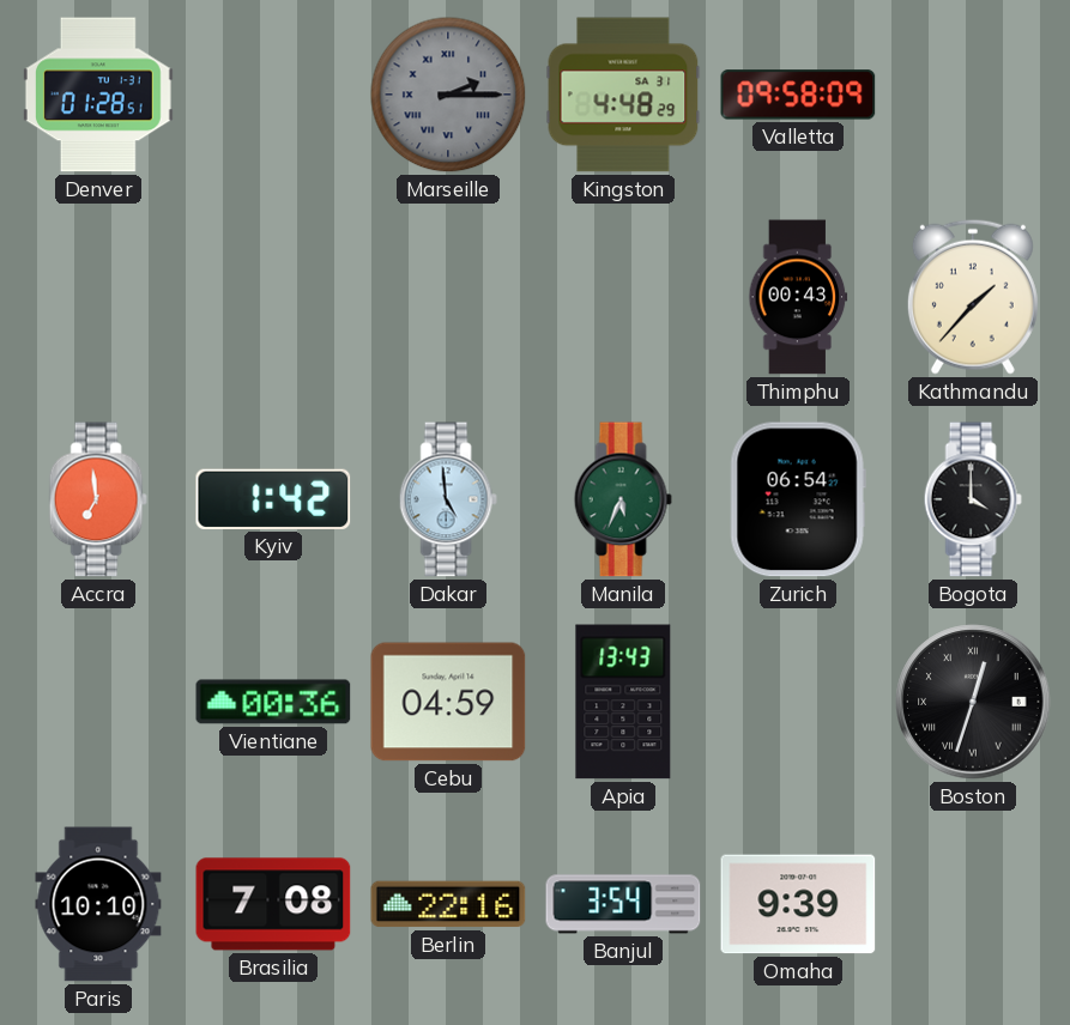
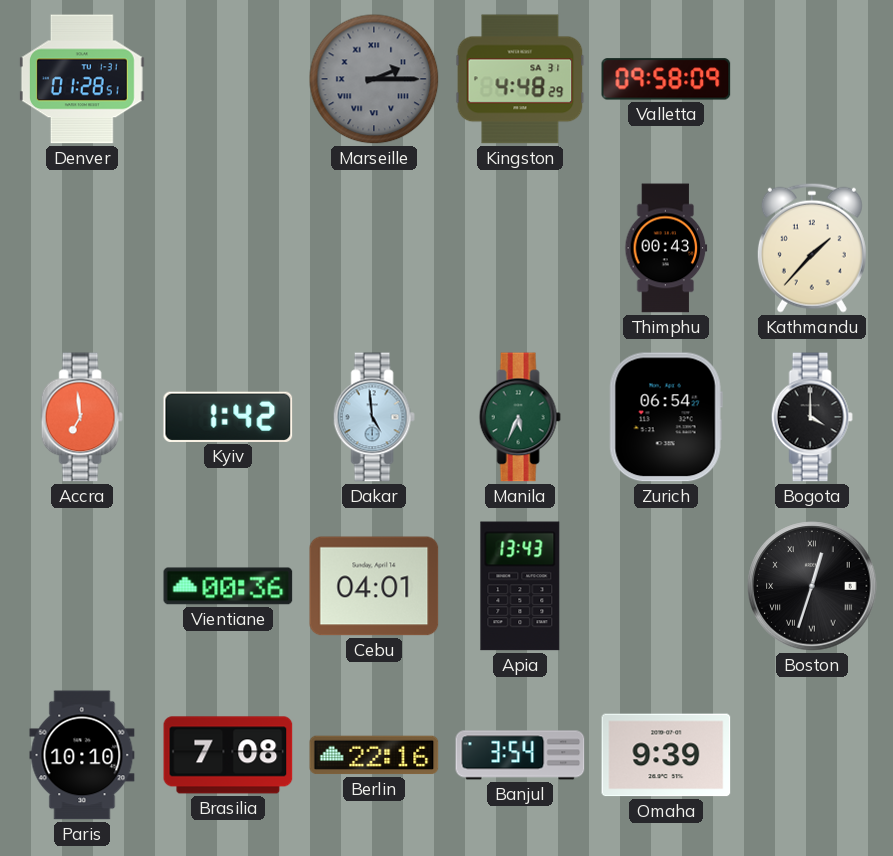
Cebu: 04:59 -> 04:01 (374, 586)
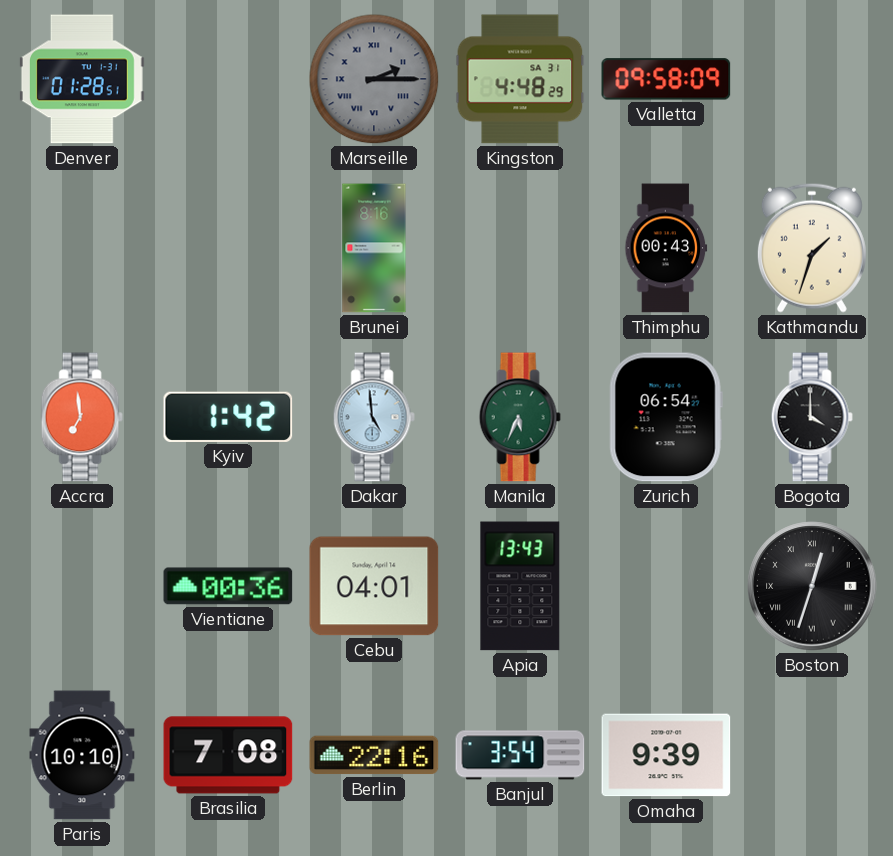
Brunei: none -> 8:16 (374, 248)
Kathmandu: 1:37 -> 1:33 (812, 248)
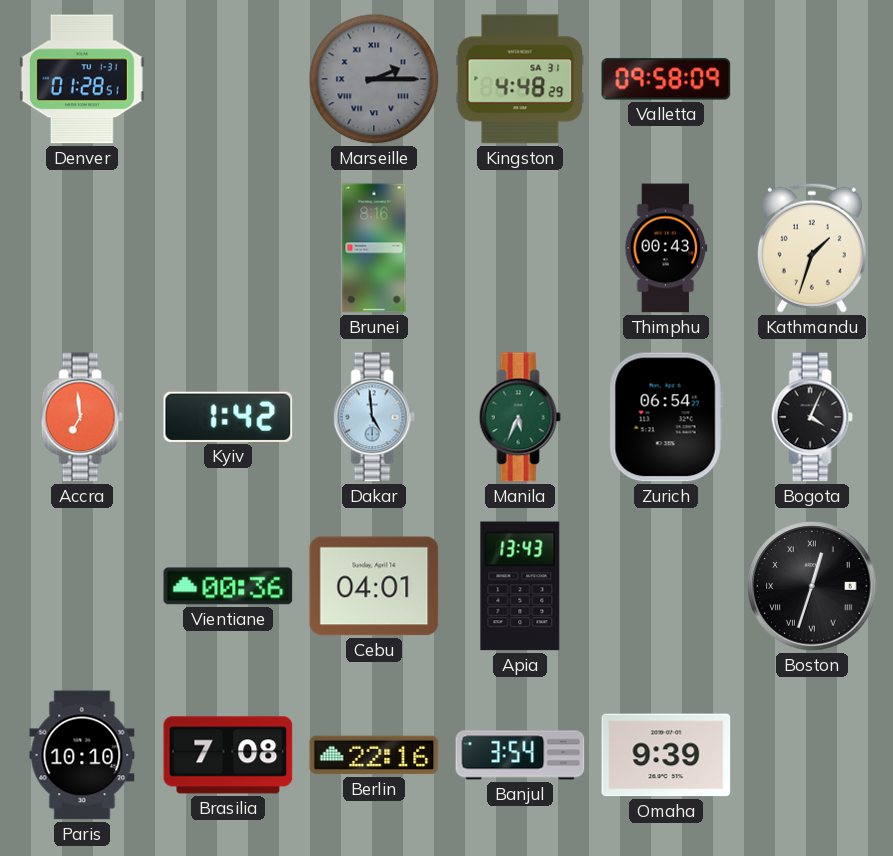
Bogota: 4:00 -> 4:04 (812, 417)
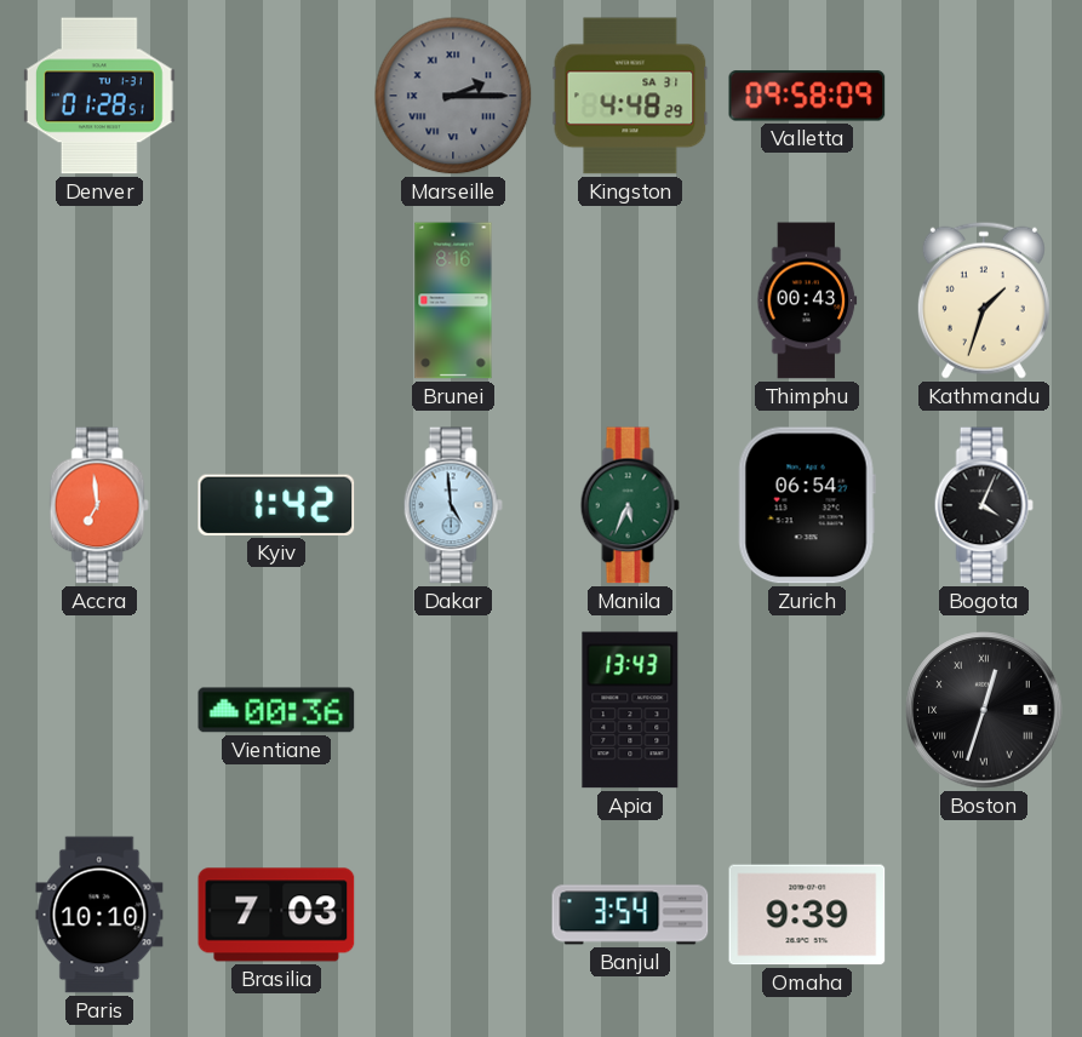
Cebu: 04:01 -> none (374, 586)
Brasilia: 7:08 -> 7:03 (276, 915)
Berlin: 22:16 -> none (374, 755)
